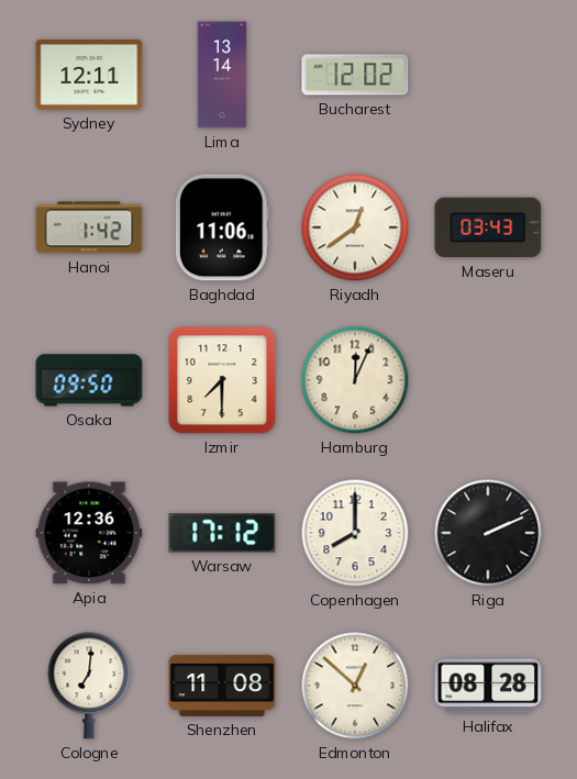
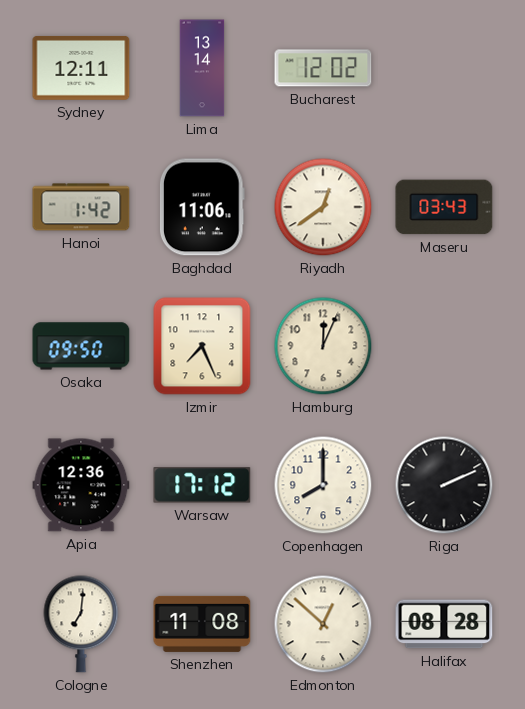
Izmir: 7:30 -> 7:26 (202, 346)
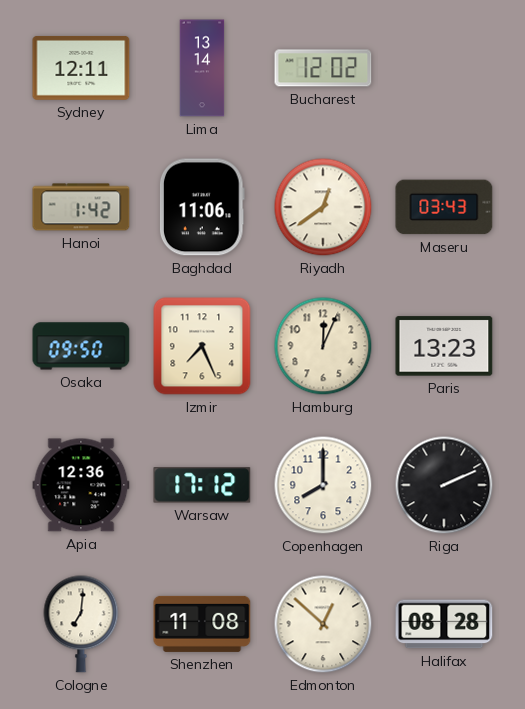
Paris: none -> 13:23 (444, 346)
